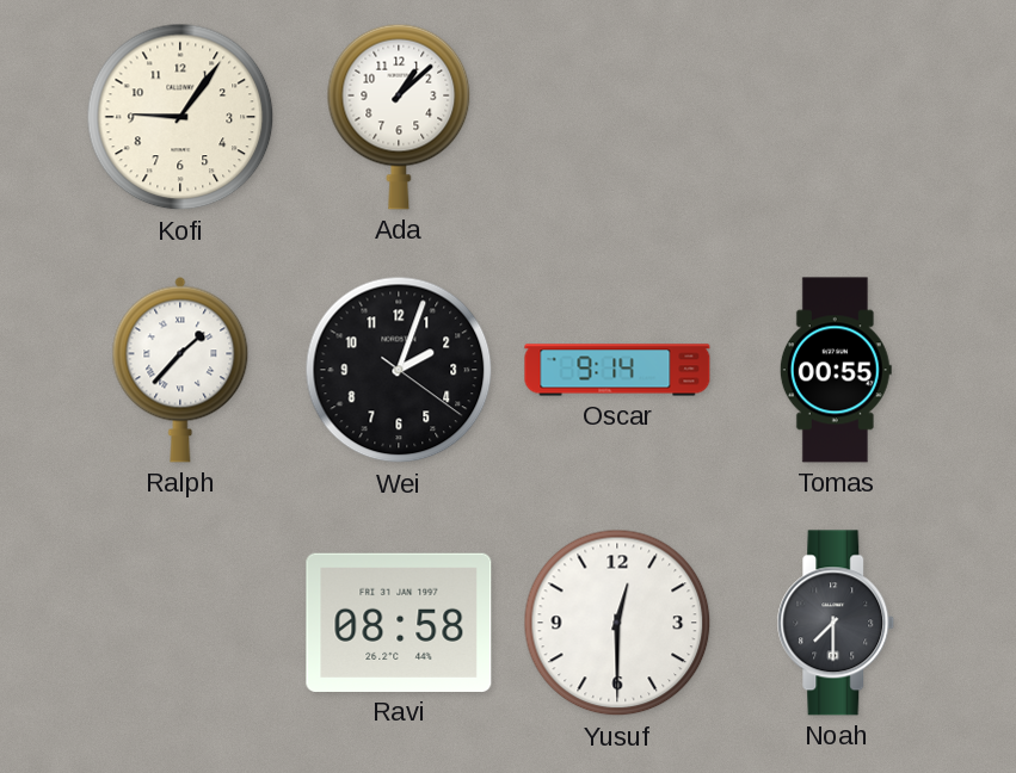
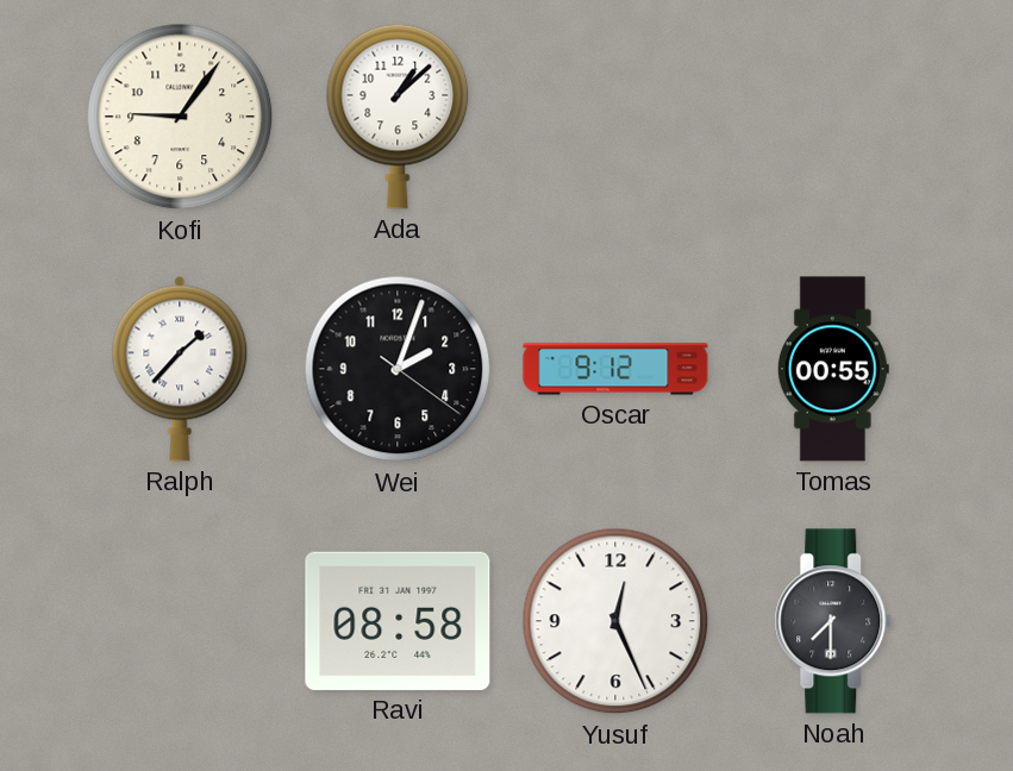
Oscar: 9:14 -> 9:12 (615, 369)
Yusuf: 12:30 -> 12:26 (615, 621)
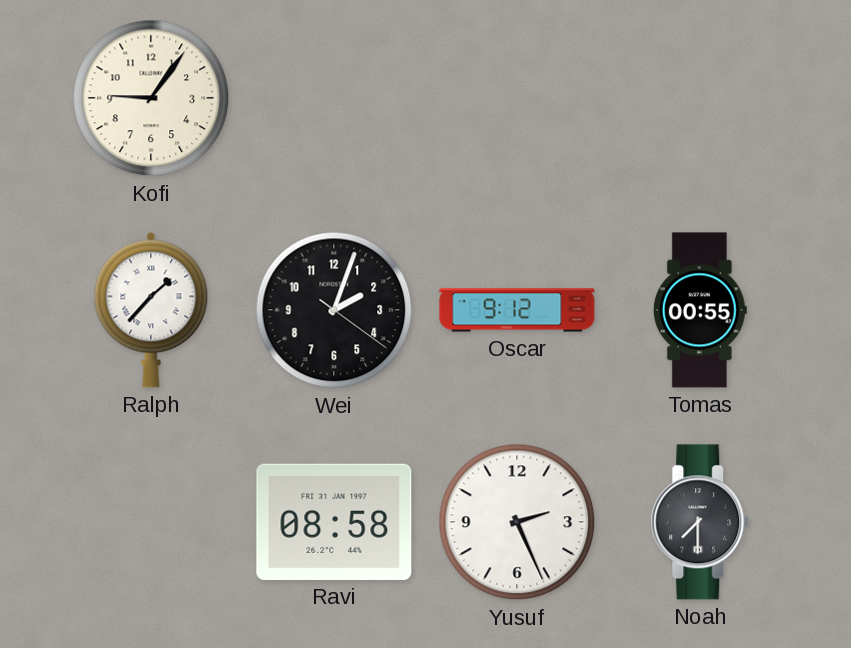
Ada: 1:08 -> none (398, 117)
Yusuf: 12:26 -> 2:26 (517, 522)
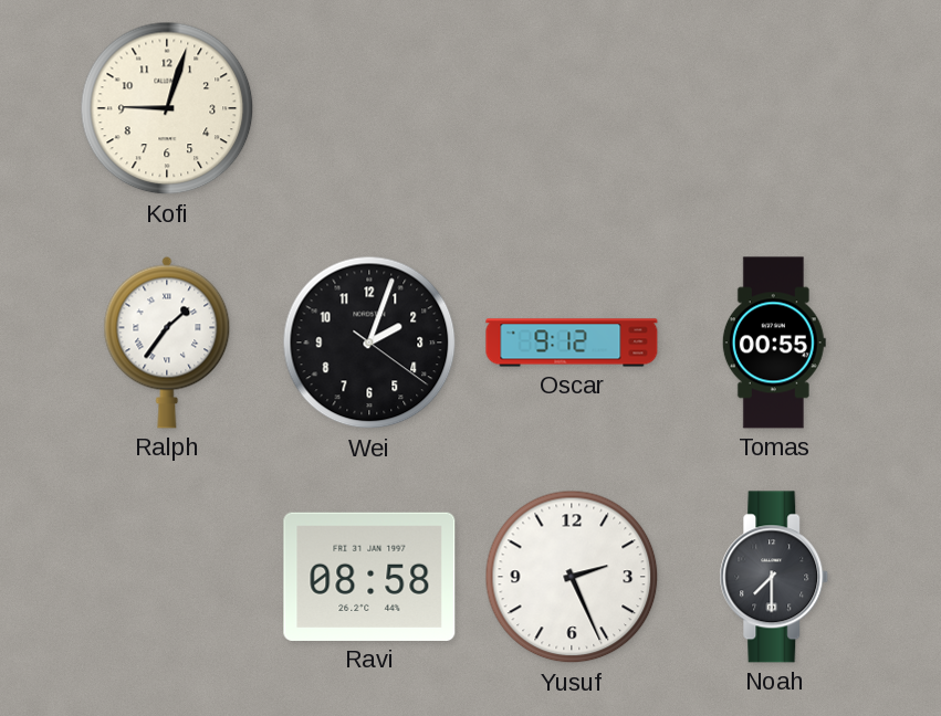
Kofi: 9:06 -> 9:03 (167, 108)
Ralph: 1:37 -> 1:36 (167, 343)
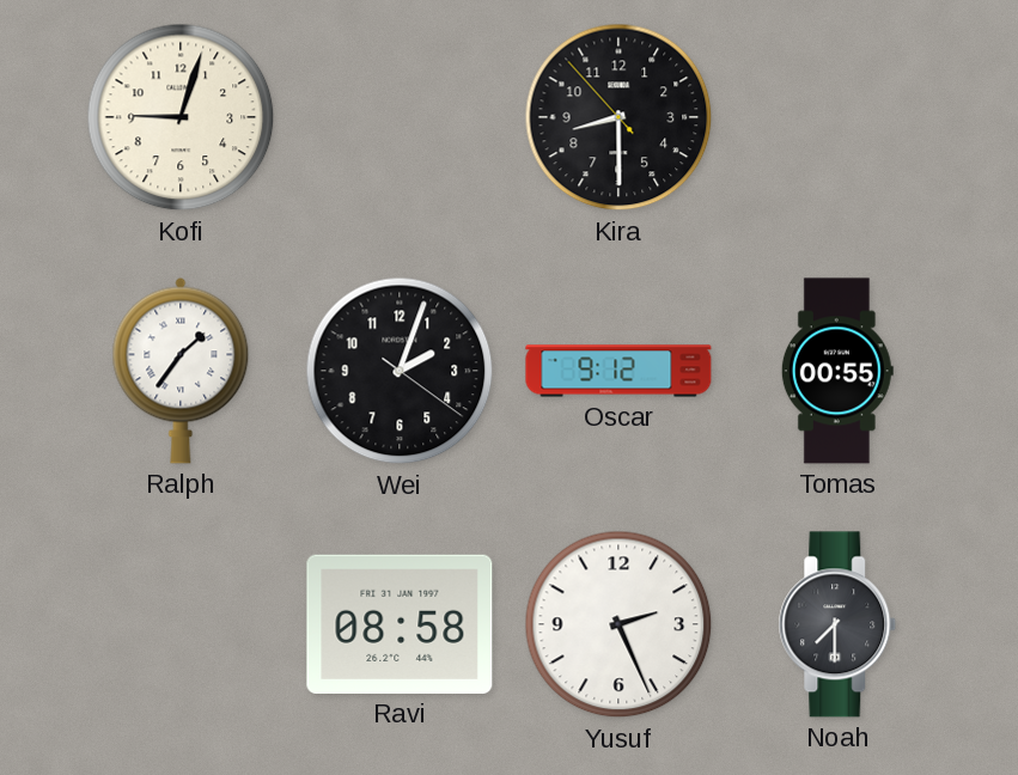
Kira: none -> 8:29 (618, 117)
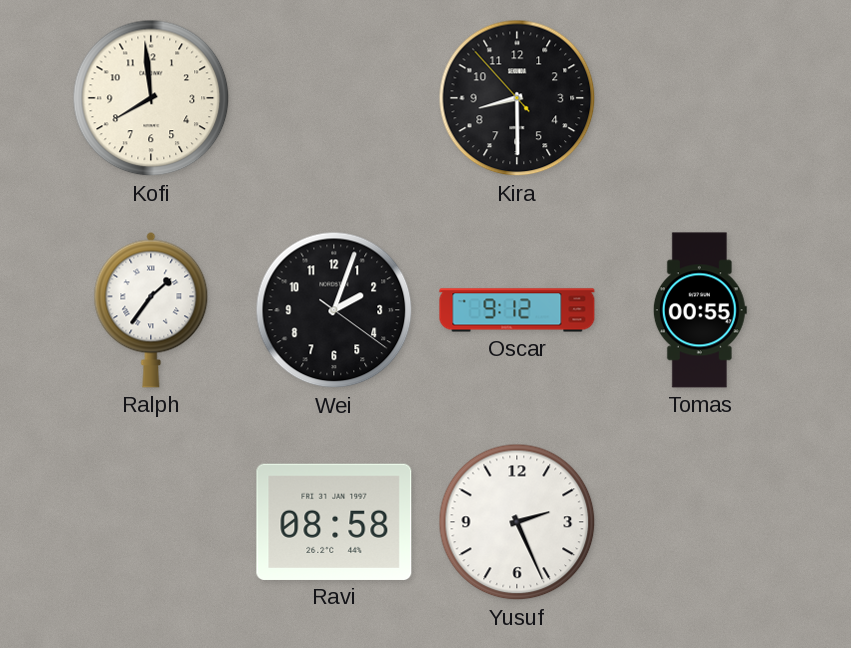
Kofi: 9:03 -> 7:59 (151, 98)
Noah: 7:30 -> none (837, 624)
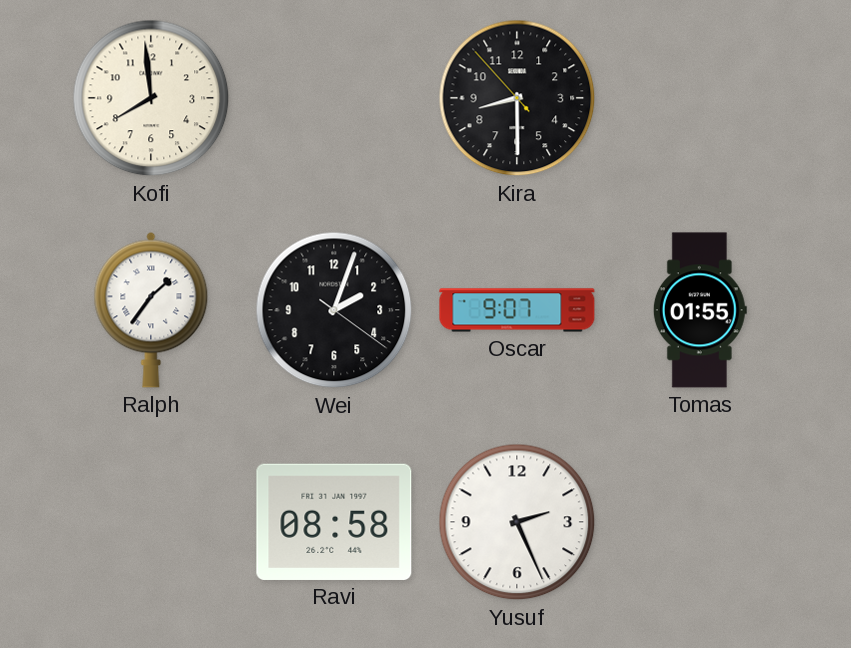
Oscar: 9:12 -> 9:07 (517, 310)
Tomas: 00:55 -> 01:55 (700, 310)
